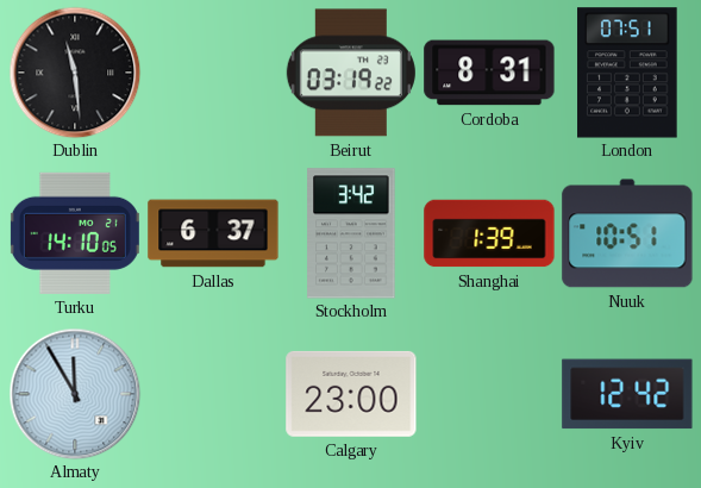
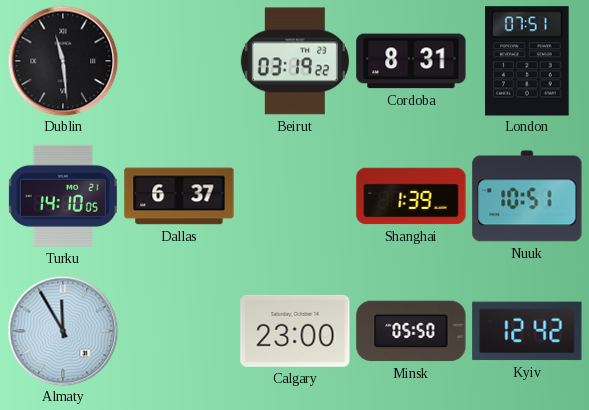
Stockholm: 3:42 -> none (351, 233)
Minsk: none -> 05:50 (411, 331)
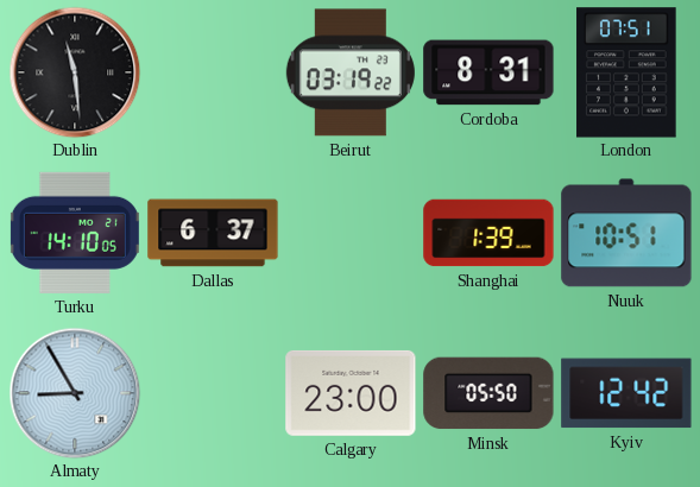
Almaty: 11:55 -> 8:55 (75, 393)
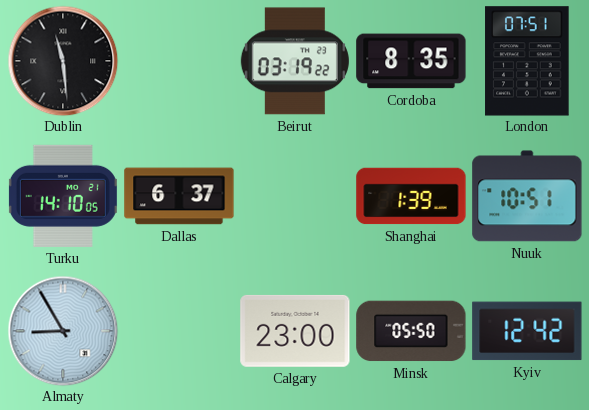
Cordoba: 8:31 -> 8:35 (411, 61)
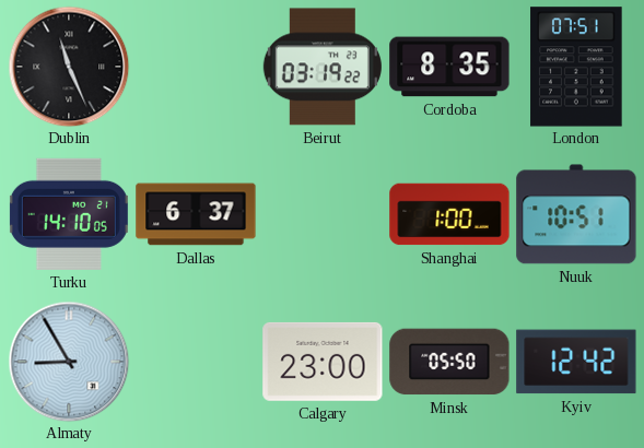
Dublin: 11:29 -> 11:26 (69, 67)
Shanghai: 1:39 -> 1:00 (449, 214)
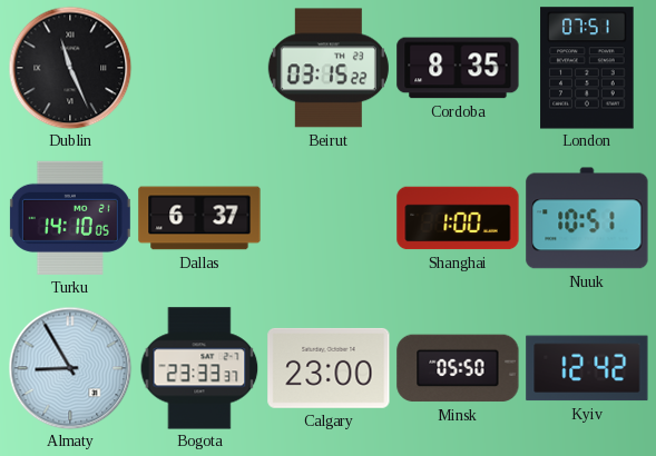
Beirut: 03:19 -> 03:15 (329, 68)
Bogota: none -> 23:33 (199, 368)
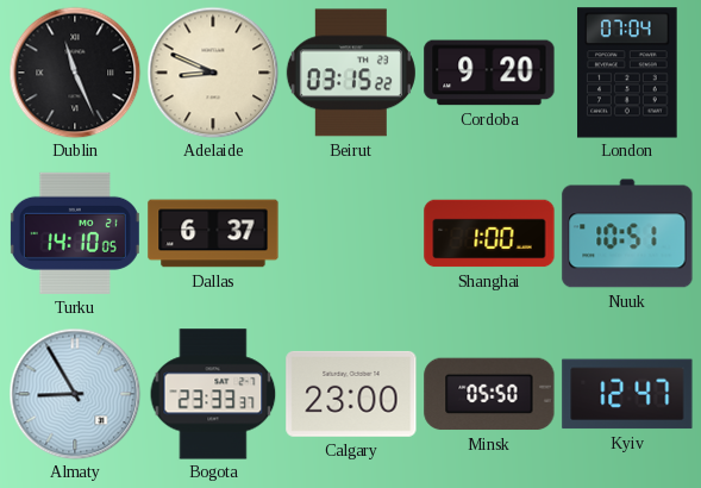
Adelaide: none -> 8:49 (213, 73)
Cordoba: 8:35 -> 9:20 (489, 73)
London: 07:51 -> 07:04 (627, 73)
Kyiv: 12:42 -> 12:47 (627, 394)
